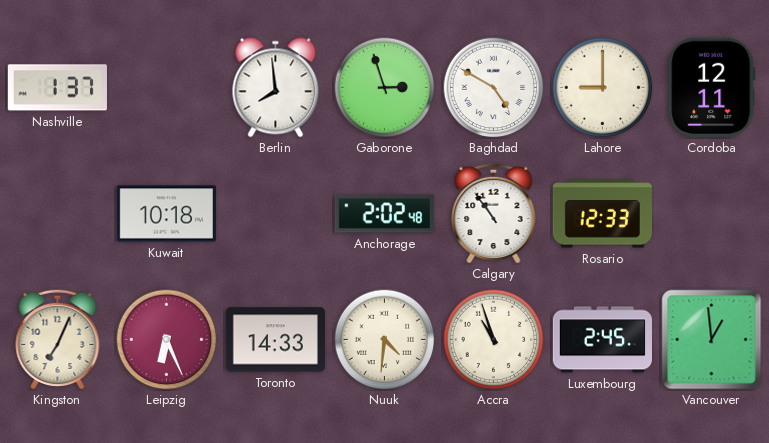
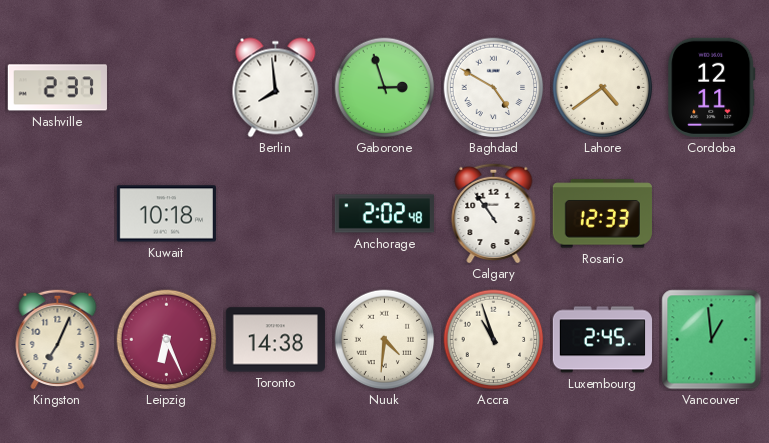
Nashville: 1:37 -> 2:37 (57, 88)
Lahore: 9:00 -> 4:39 (603, 88)
Toronto: 14:33 -> 14:38 (275, 340)
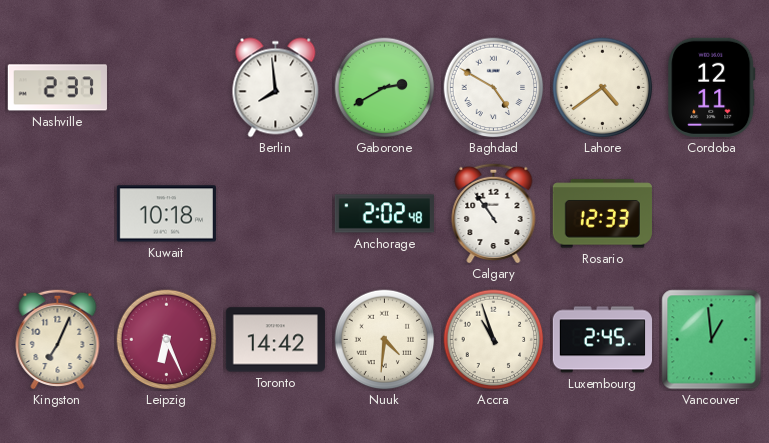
Gaborone: 2:57 -> 2:40 (385, 88)
Toronto: 14:38 -> 14:42 (275, 340)
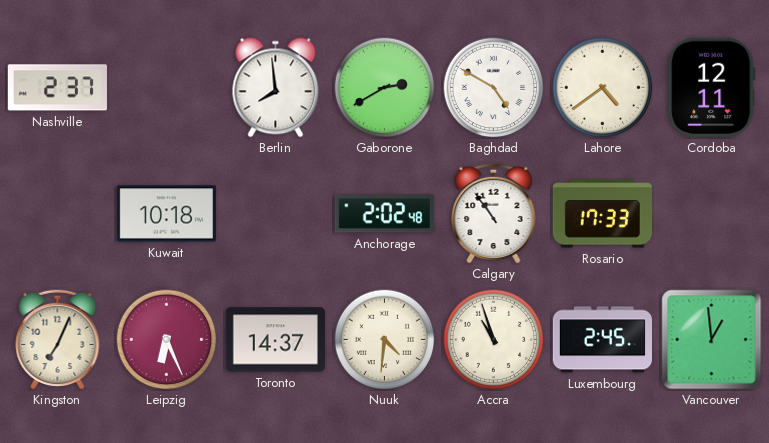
Rosario: 12:33 -> 17:33 (602, 214)
Toronto: 14:42 -> 14:37 (275, 340)
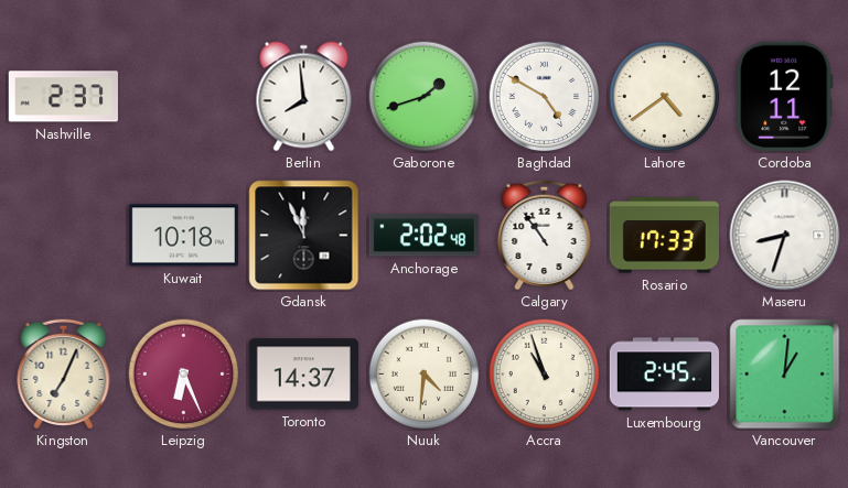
Gaborone: 2:40 -> 1:42 (425, 97)
Gdansk: none -> 11:56 (304, 236)
Maseru: none -> 8:33 (785, 236)
Vancouver: 12:59 -> 1:01 (785, 375)
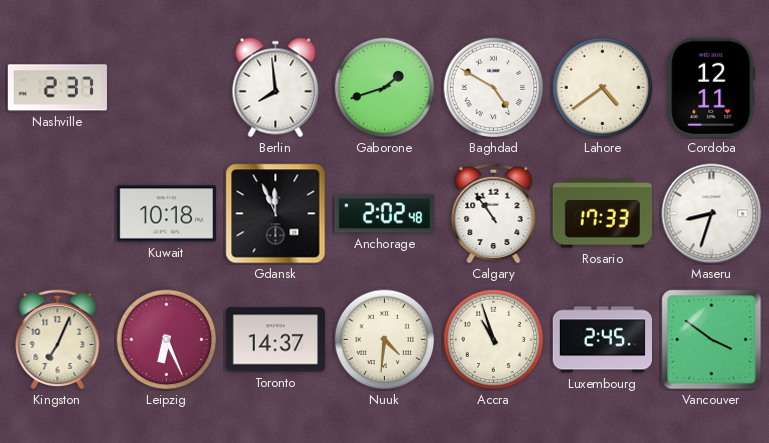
Vancouver: 1:01 -> 3:51 (712, 340)
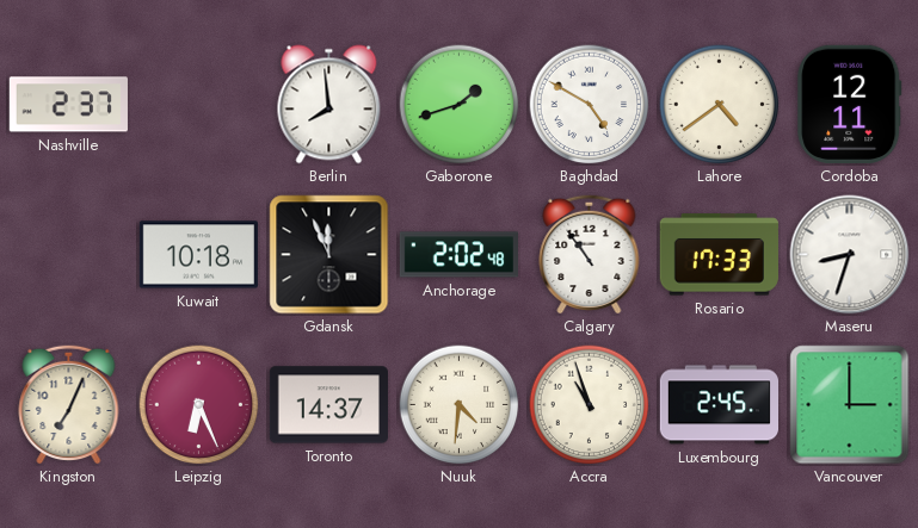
Vancouver: 3:51 -> 3:00 (850, 405)
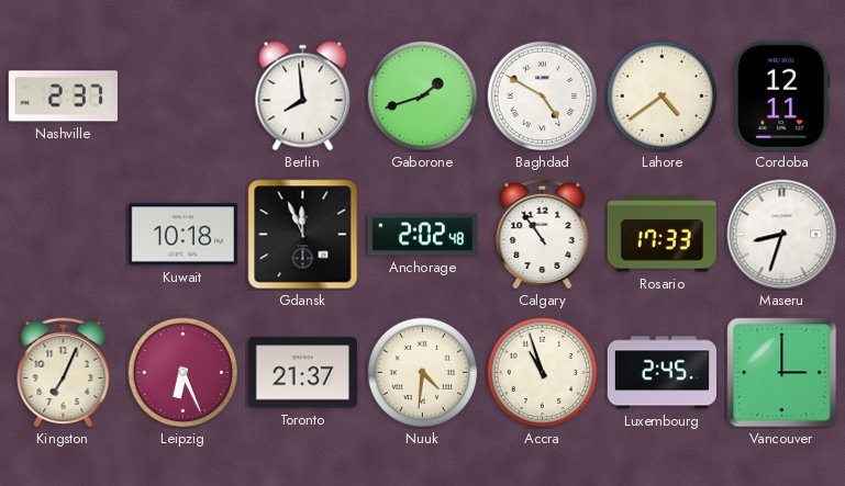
Toronto: 14:37 -> 21:37 (302, 373)
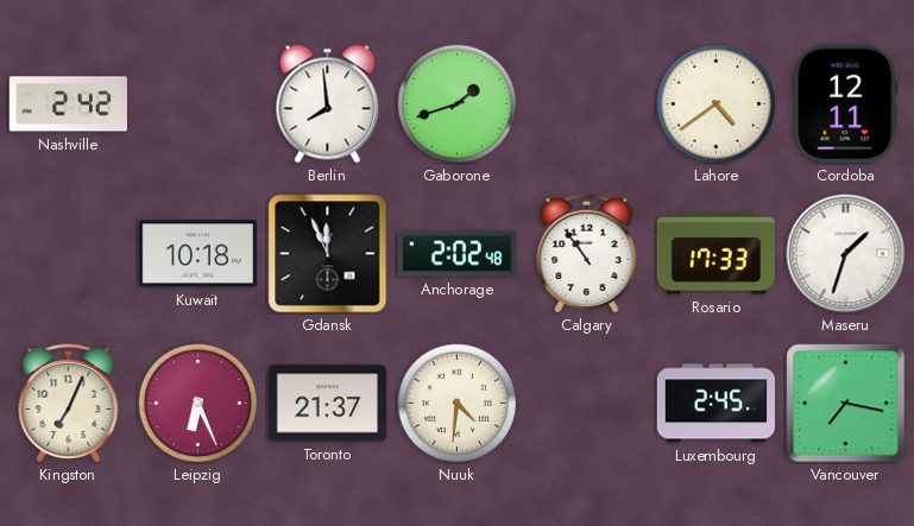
Nashville: 2:37 -> 2:42 (68, 104)
Baghdad: 4:50 -> none (543, 97)
Maseru: 8:33 -> 1:33 (846, 254)
Accra: 10:57 -> none (543, 373)
Vancouver: 3:00 -> 7:17 (846, 404)
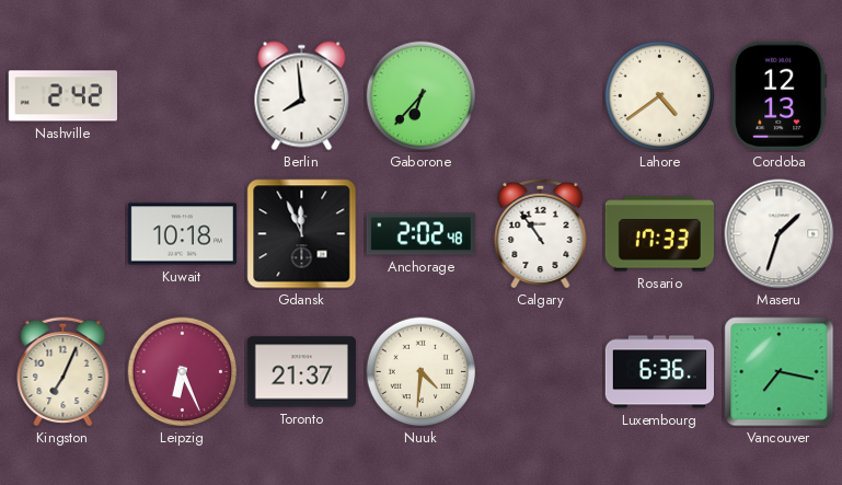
Gaborone: 1:42 -> 6:37 (422, 96)
Cordoba: 12:11 -> 12:13 (780, 95)
Luxembourg: 2:45 -> 6:36 (659, 372)
